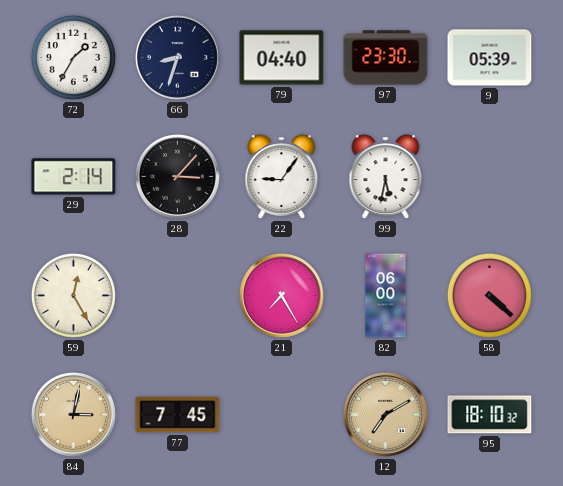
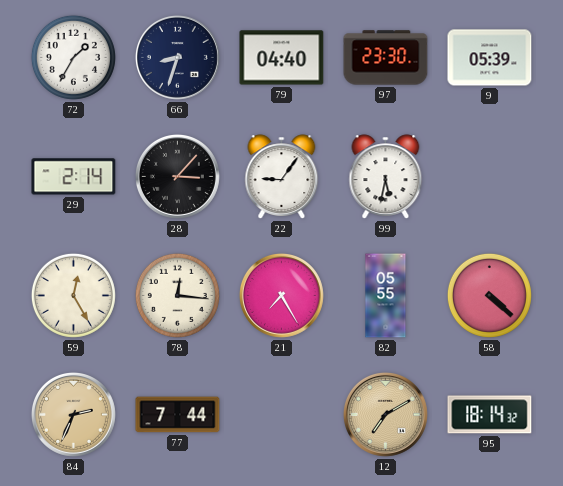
78: none -> 12:16 (177, 295)
82: 06:00 -> 05:55 (386, 296)
84: 3:02 -> 2:34 (73, 414)
77: 7:45 -> 7:44 (178, 415)
95: 18:10 -> 18:14 (490, 415)
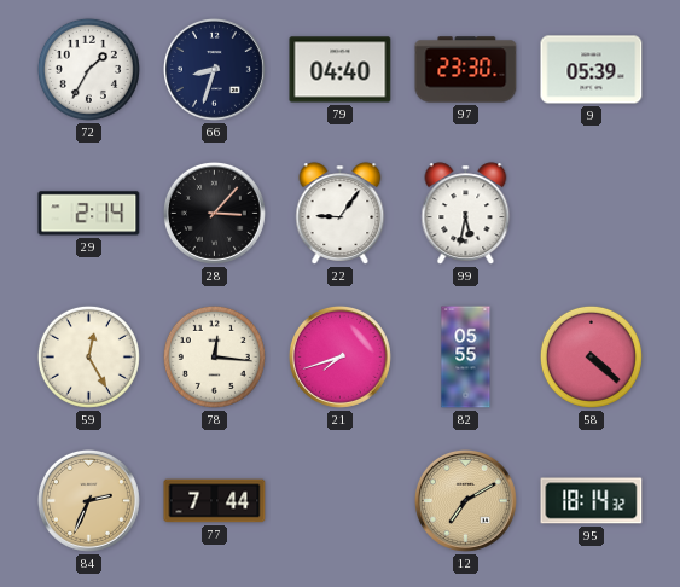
21: 7:25 -> 7:42 (339, 356)
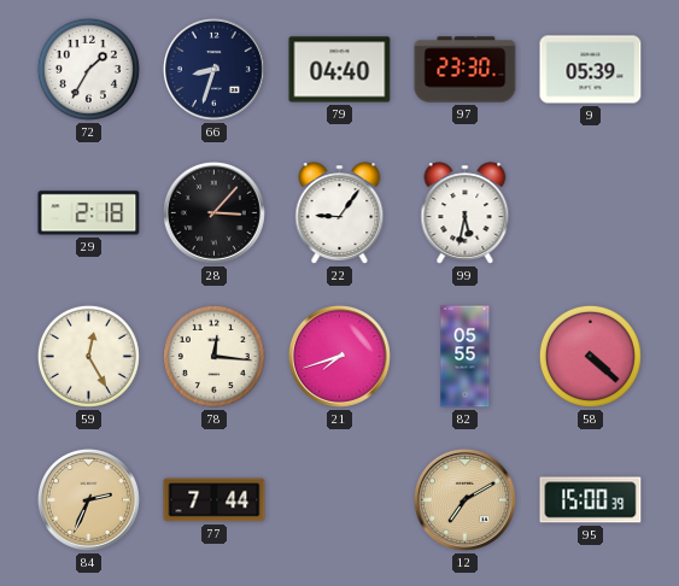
29: 2:14 -> 2:18 (89, 213)
95: 18:14 -> 15:00 (591, 500)
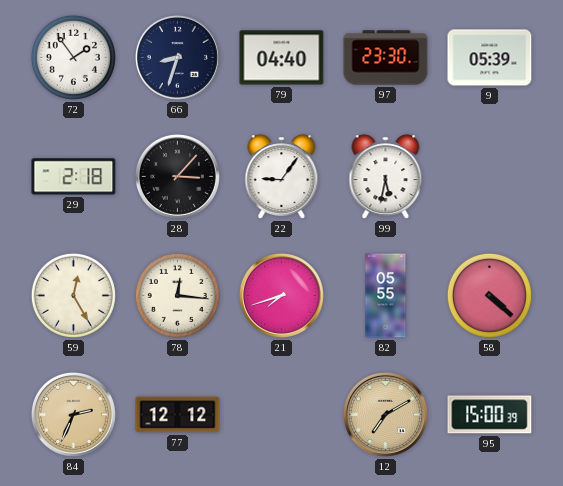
72: 1:35 -> 1:54 (73, 57)
77: 7:44 -> 12:12 (178, 415)
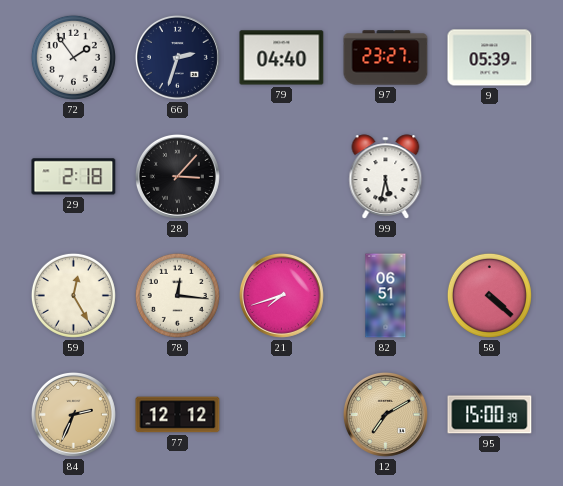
66: 8:33 -> 2:33 (177, 57)
97: 23:30 -> 23:27 (386, 58)
22: 9:06 -> none (282, 177)
82: 05:55 -> 06:51 (386, 296)
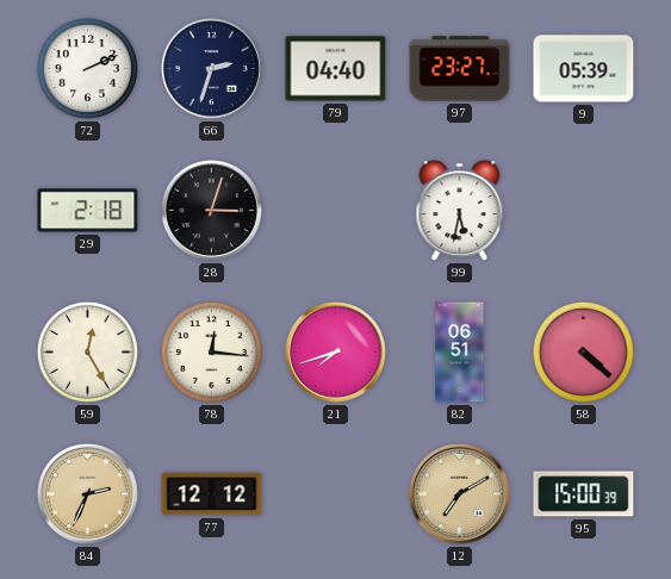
72: 1:54 -> 2:11 (87, 68)
28: 3:07 -> 3:03 (211, 210)
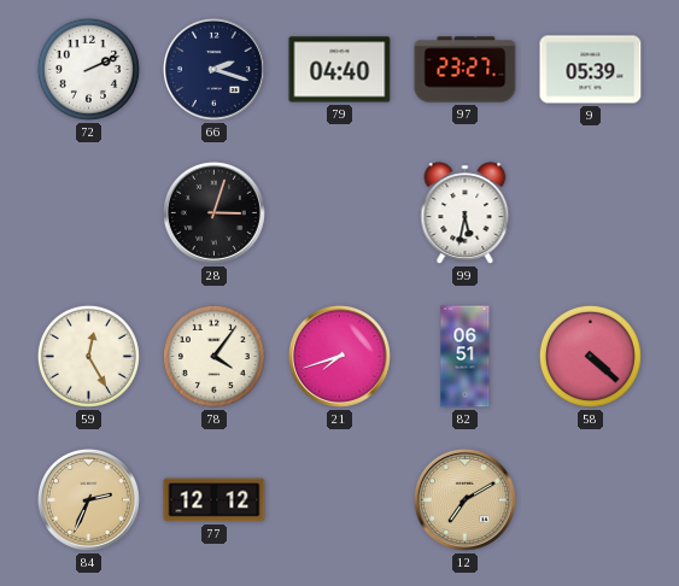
66: 2:33 -> 2:18 (213, 69)
29: 2:18 -> none (88, 211)
78: 12:16 -> 4:06 (213, 356)
95: 15:00 -> none (584, 494)
